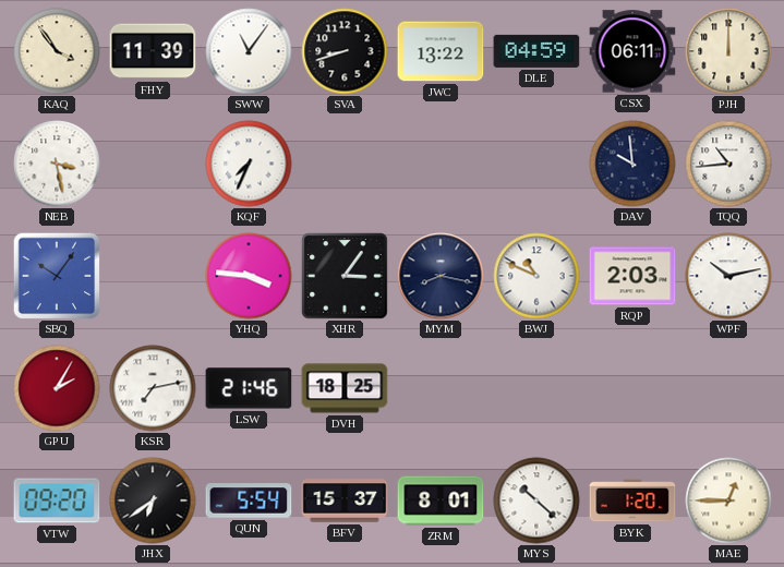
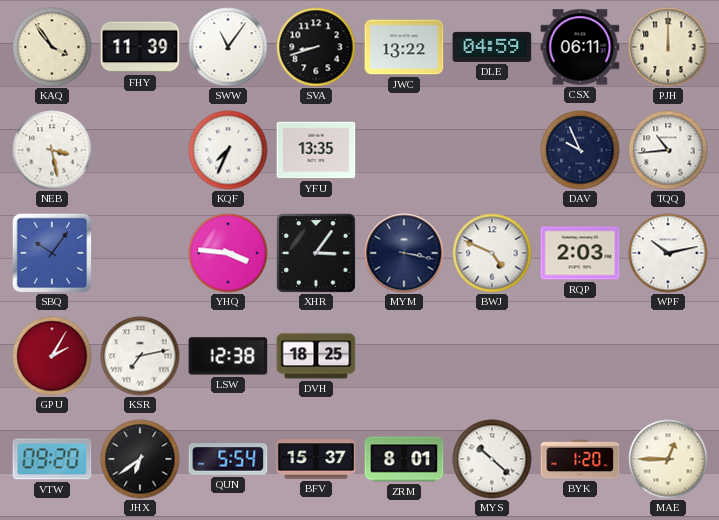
YFU: none -> 13:35 (316, 150)
DAV: 9:59 -> 9:56 (580, 150)
MYM: 8:17 -> 3:17 (404, 253)
BWJ: 10:49 -> 4:49 (492, 253)
LSW: 21:46 -> 12:38 (228, 356)
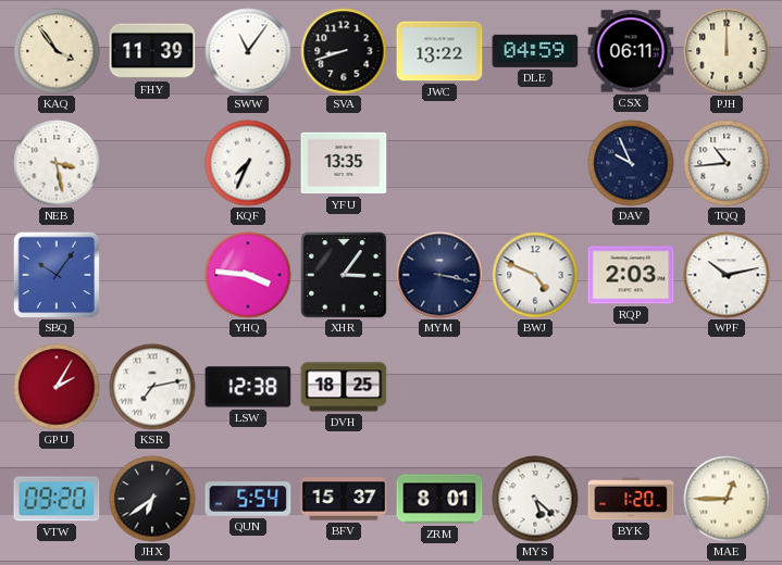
MYS: 10:22 -> 5:22 (535, 499)
